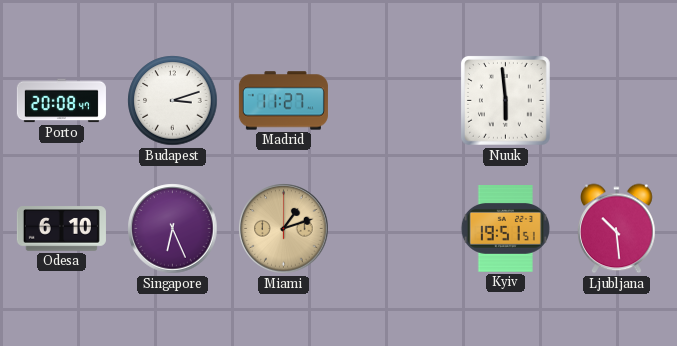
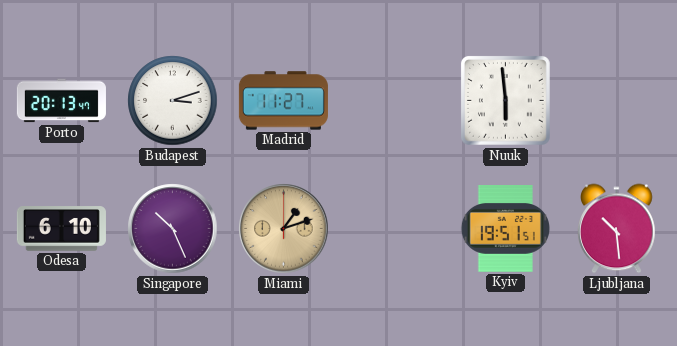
Porto: 20:08 -> 20:13 (61, 101)
Singapore: 6:26 -> 10:26 (173, 229)
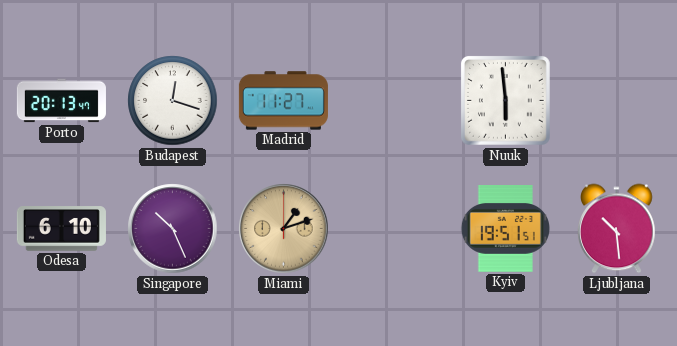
Budapest: 3:12 -> 12:18 (173, 101)
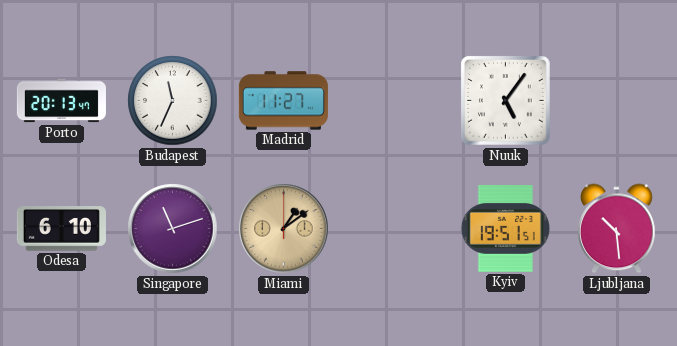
Budapest: 12:18 -> 11:34 (173, 101)
Nuuk: 5:59 -> 5:06 (506, 101)
Singapore: 10:26 -> 11:12 (173, 229)
Miami: 1:12 -> 1:09 (284, 229)
